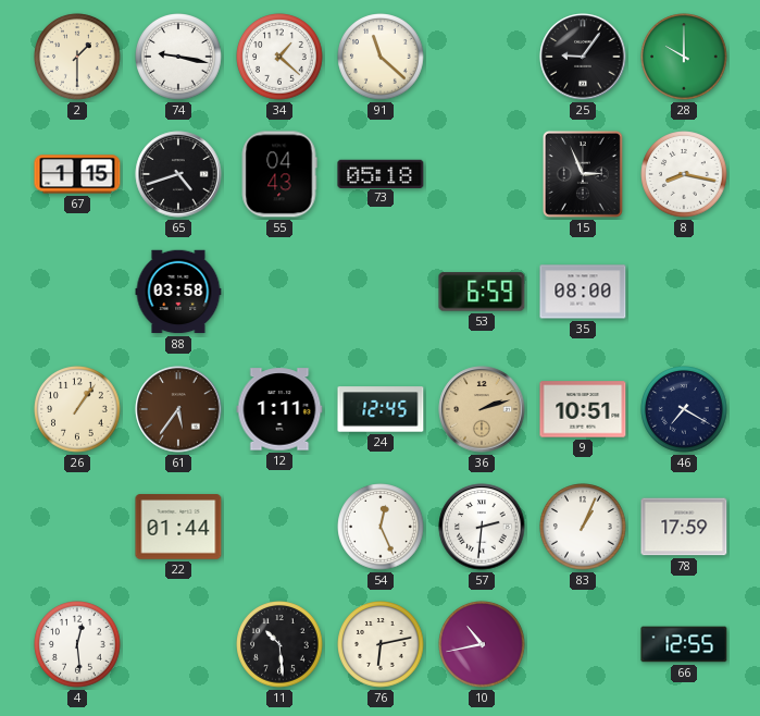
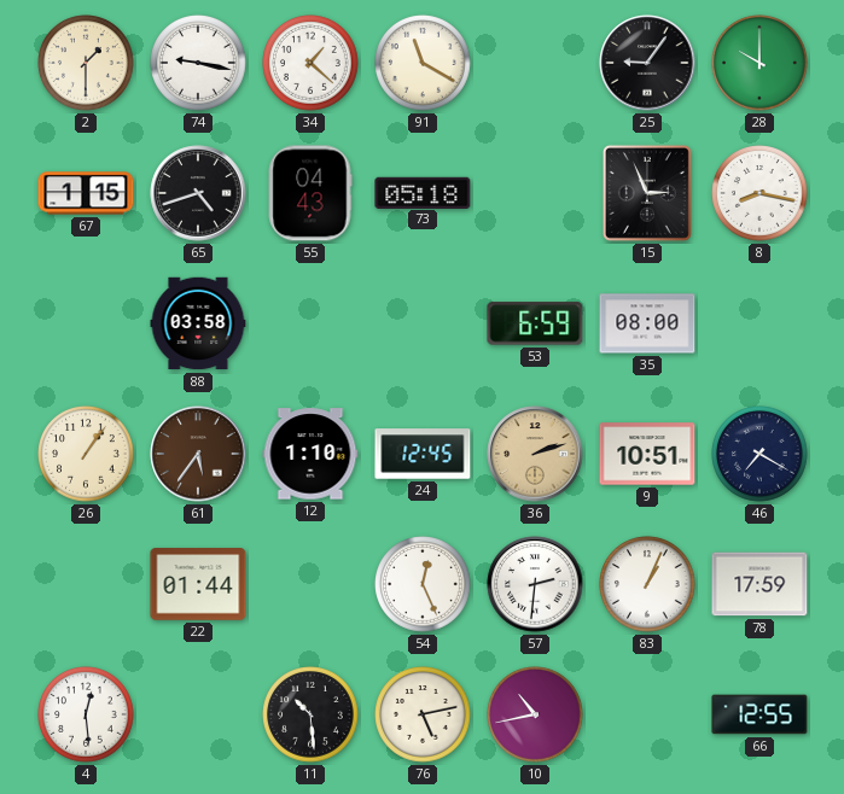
91: 11:22 -> 11:20 (423, 63)
12: 1:11 -> 1:10 (310, 454)
76: 6:13 -> 5:13 (423, 714)
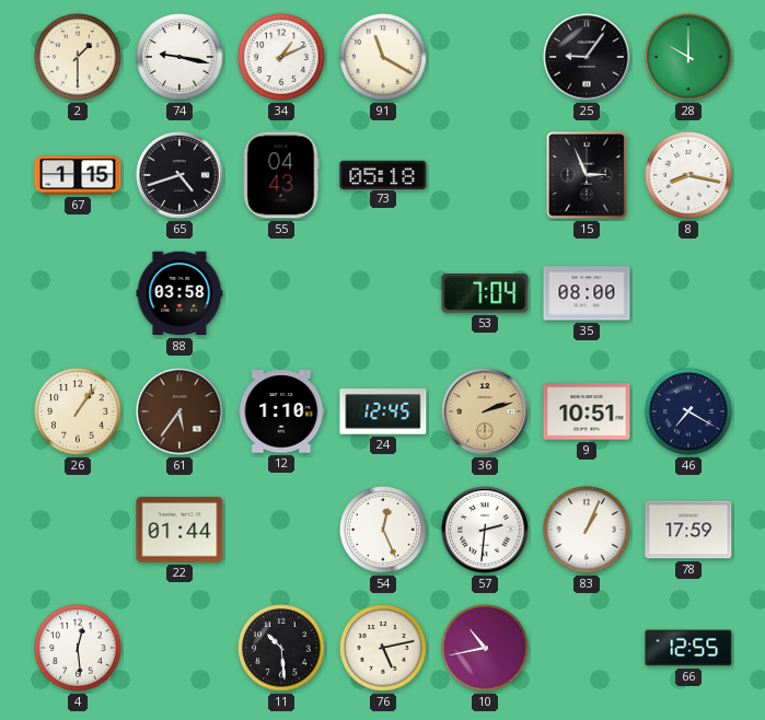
34: 1:22 -> 1:11 (281, 57)
53: 6:59 -> 7:04 (485, 293)
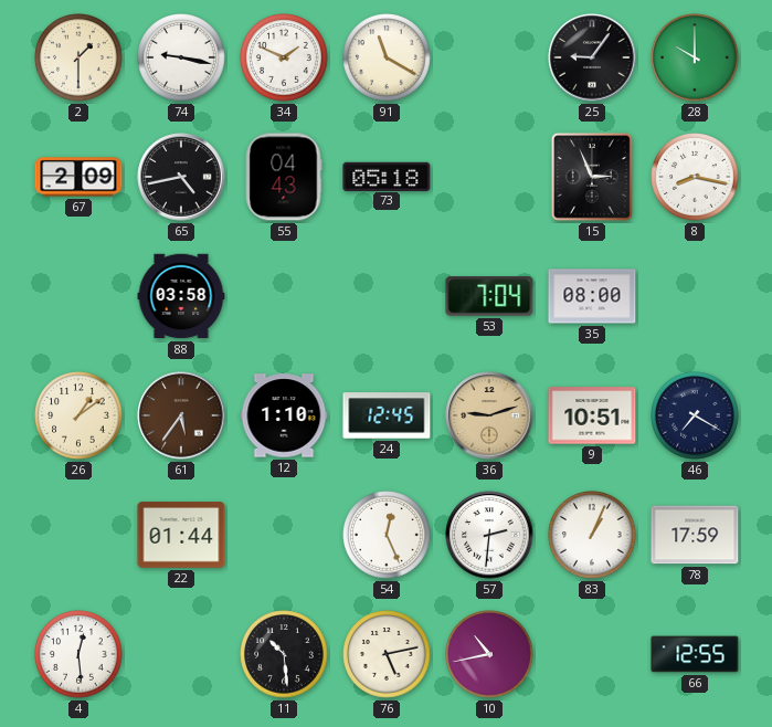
34: 1:11 -> 1:49 (284, 57)
67: 1:15 -> 2:09 (78, 177)
65: 4:42 -> 4:43 (181, 177)
26: 1:06 -> 1:09 (78, 415)
36: 2:12 -> 9:12 (489, 415)
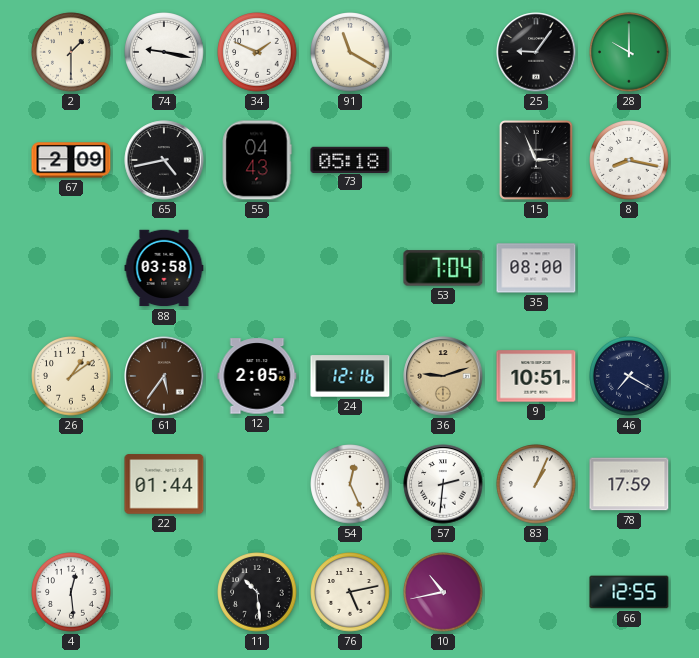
12: 1:10 -> 2:05 (257, 376)
24: 12:45 -> 12:16 (350, 376)
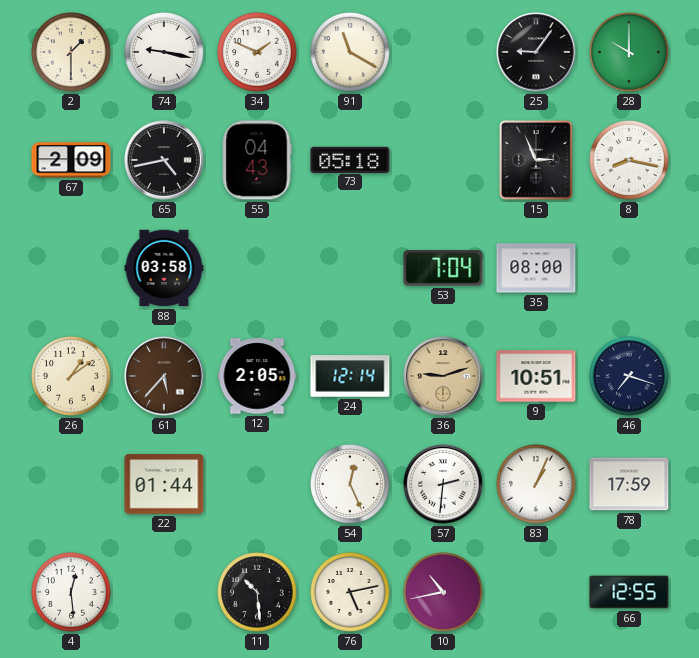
61: 5:36 -> 5:37 (164, 376)
24: 12:16 -> 12:14 (350, 376)
46: 7:20 -> 7:18 (629, 376)
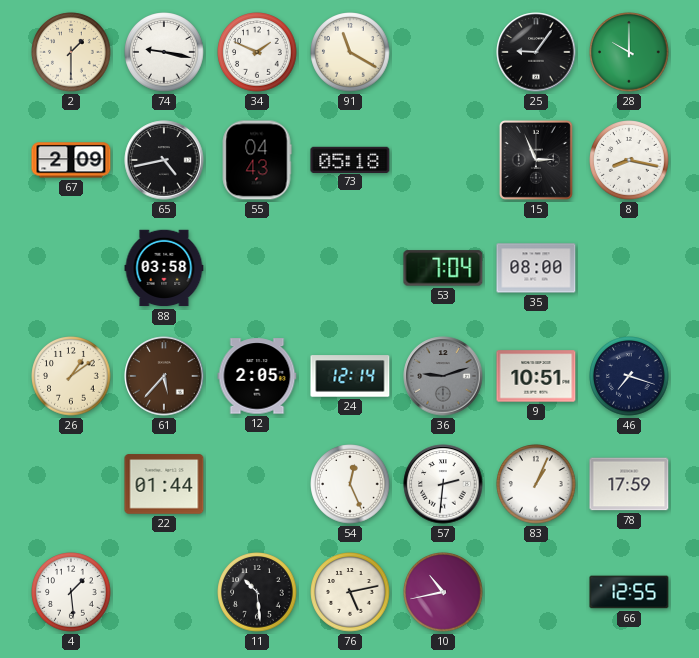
36 dial: champagne -> grey (443, 376)
4: 12:29 -> 1:29 (71, 592)
